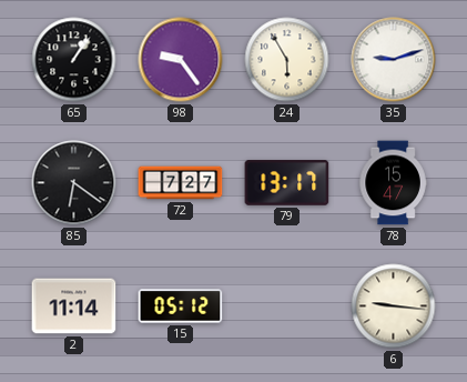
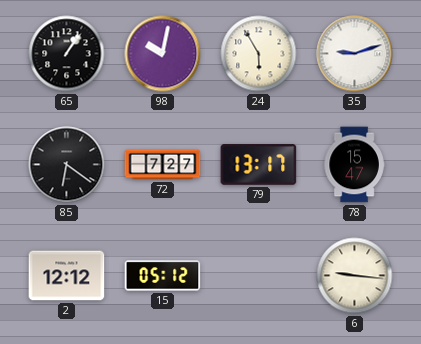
98: 9:24 -> 10:02 (163, 54)
2: 11:14 -> 12:12 (67, 276)
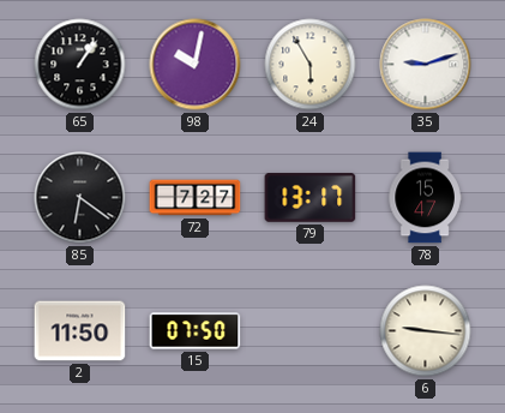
2: 12:12 -> 11:50 (80, 331)
15: 05:12 -> 07:50 (196, 331)
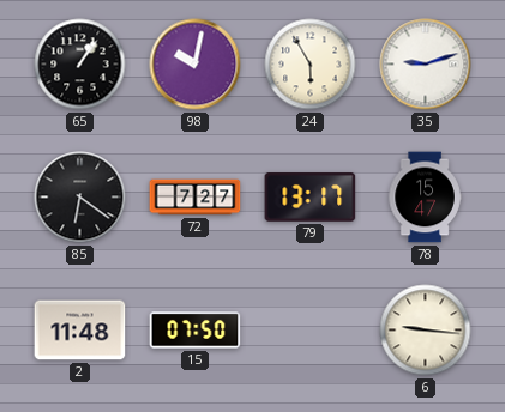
2: 11:50 -> 11:48 (80, 331)
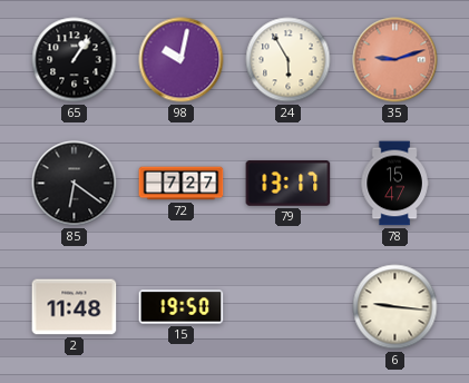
35 dial: white -> salmon (395, 60)
15: 07:50 -> 19:50 (182, 307)
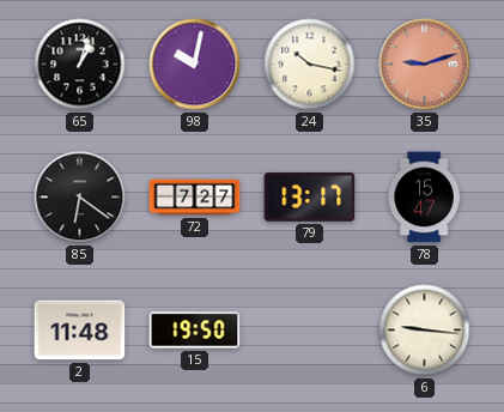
65: 1:06 -> 1:03 (80, 65)
24: 5:55 -> 10:17 (310, 65)
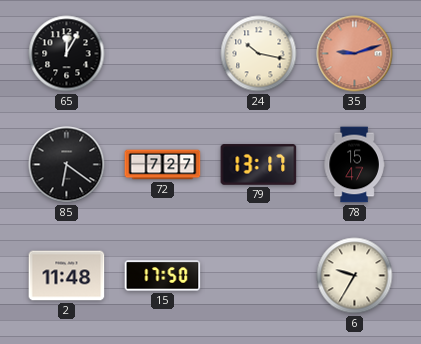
65: 1:03 -> 12:05 (67, 54)
98: 10:02 -> none (195, 65)
15: 19:50 -> 17:50 (163, 276)
6: 9:16 -> 9:35 (355, 276)
